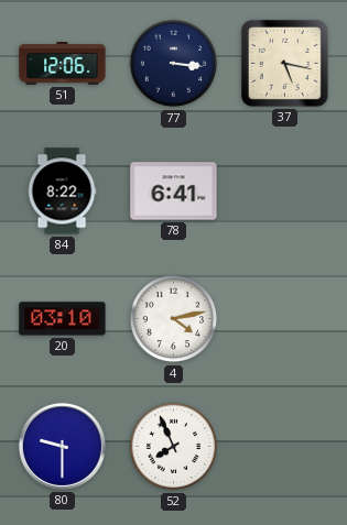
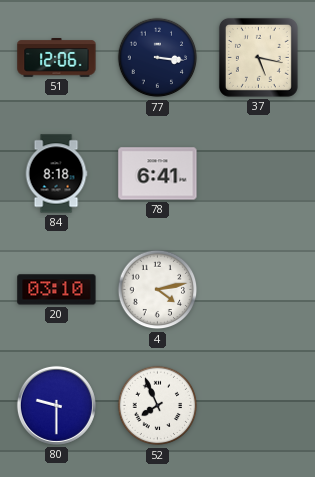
84: 8:22 -> 8:18 (56, 174)
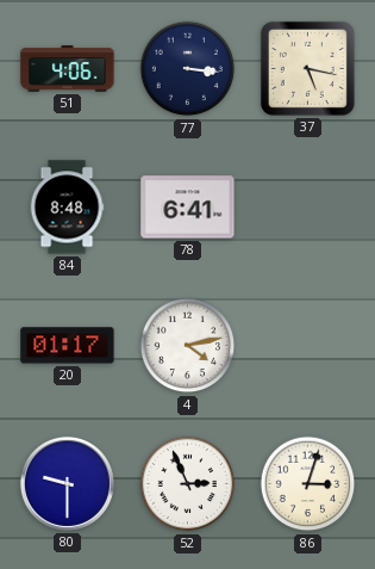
51: 12:06 -> 4:06 (68, 69)
84: 8:18 -> 8:48 (67, 208)
20: 03:10 -> 01:17 (68, 346)
52: 7:56 -> 2:56 (188, 484)
86: none -> 3:03 (308, 484)
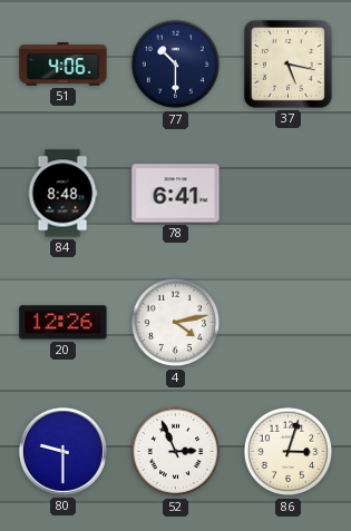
77: 3:16 -> 10:30 (176, 65)
20: 01:17 -> 12:26 (64, 323)
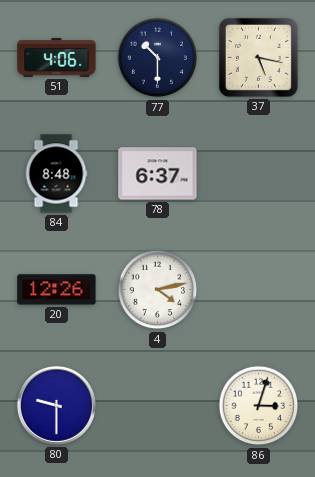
78: 6:41 -> 6:37 (158, 174)
52: 2:56 -> none (176, 452)
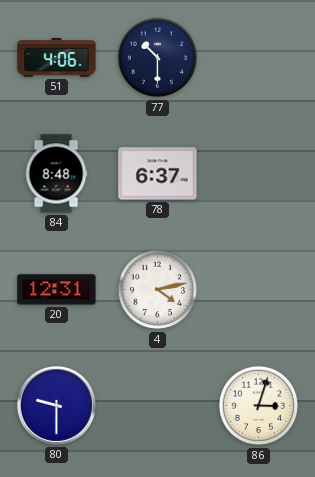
37: 5:17 -> none (258, 57)
20: 12:26 -> 12:31 (57, 290)
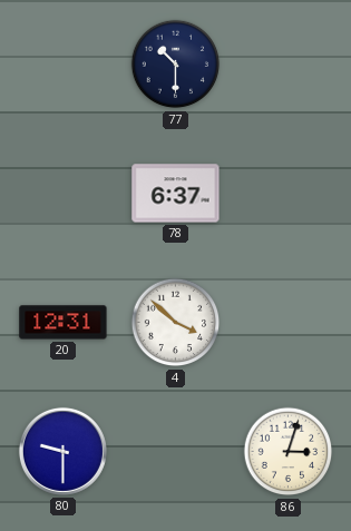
51: 4:06 -> none (57, 58)
84: 8:48 -> none (56, 174)
4: 4:13 -> 3:52 (176, 323)
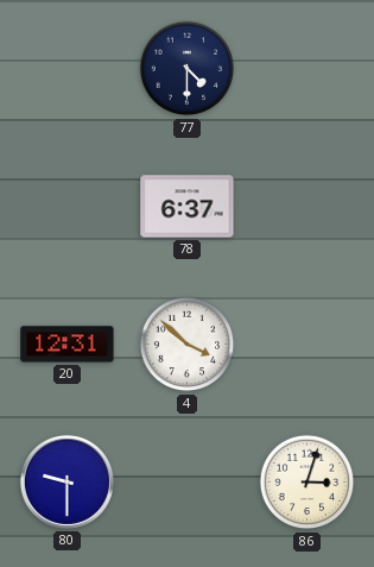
77: 10:30 -> 4:30 (188, 69)
